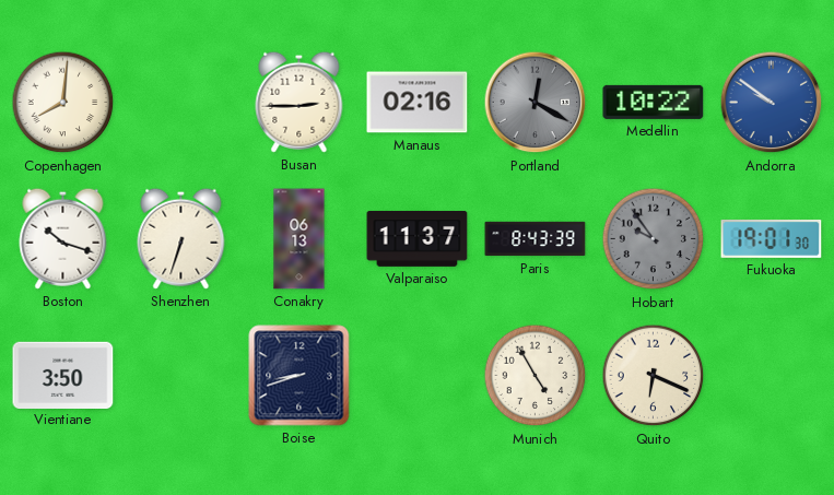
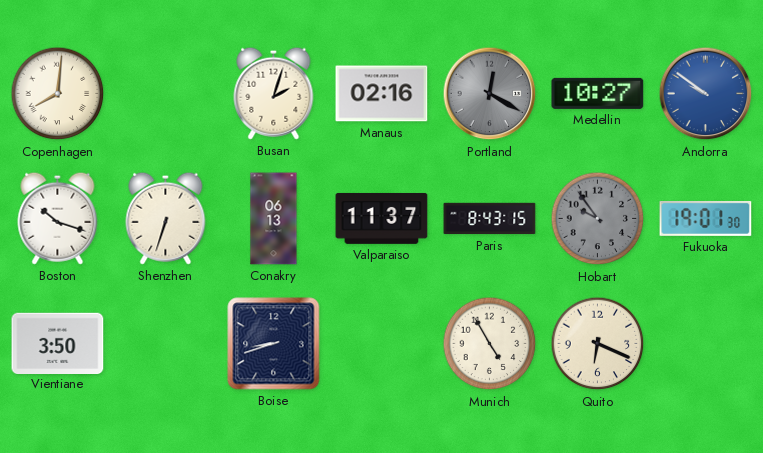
Busan: 2:45 -> 2:03 (274, 93)
Medellin: 10:22 -> 10:27 (598, 93)
Paris: 8:43:39 -> 8:43:15 (490, 219)
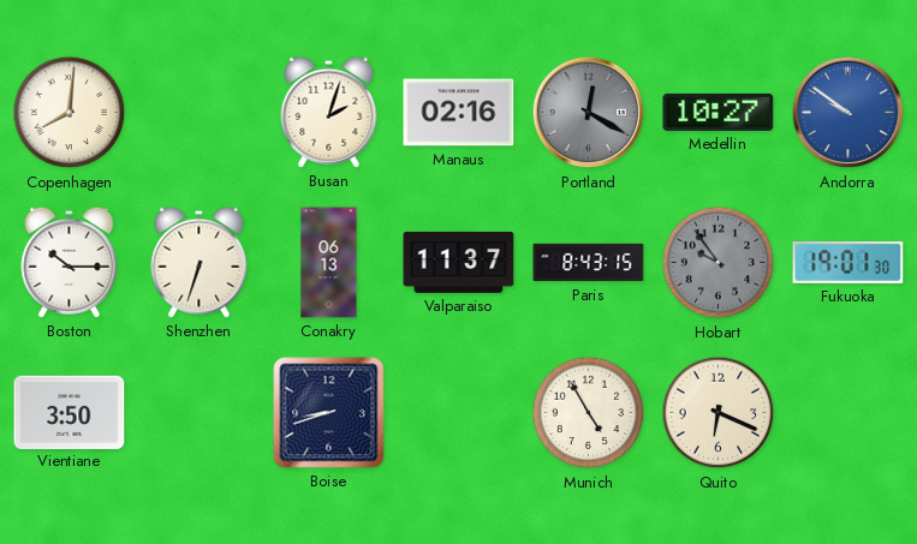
Boston: 10:18 -> 10:15 (70, 262)
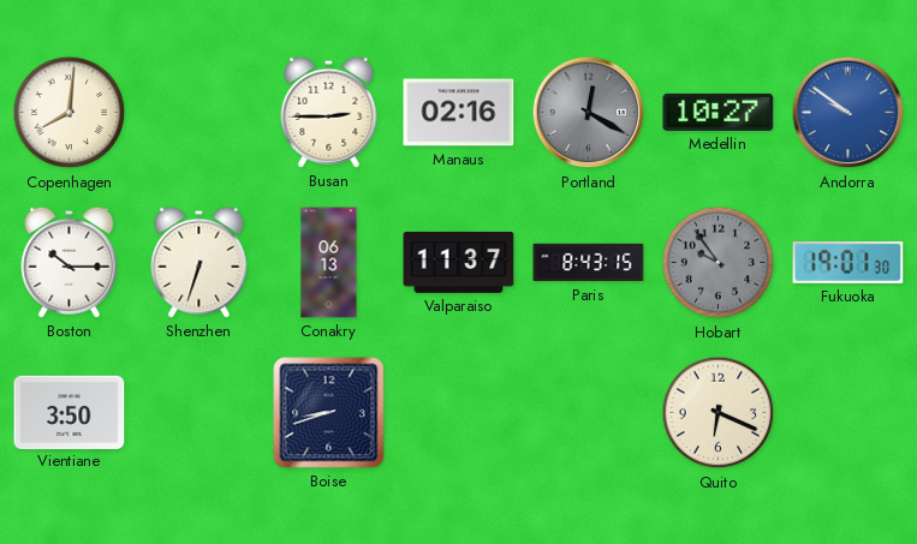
Busan: 2:03 -> 2:45 (329, 112)
Munich: 4:55 -> none (589, 413)
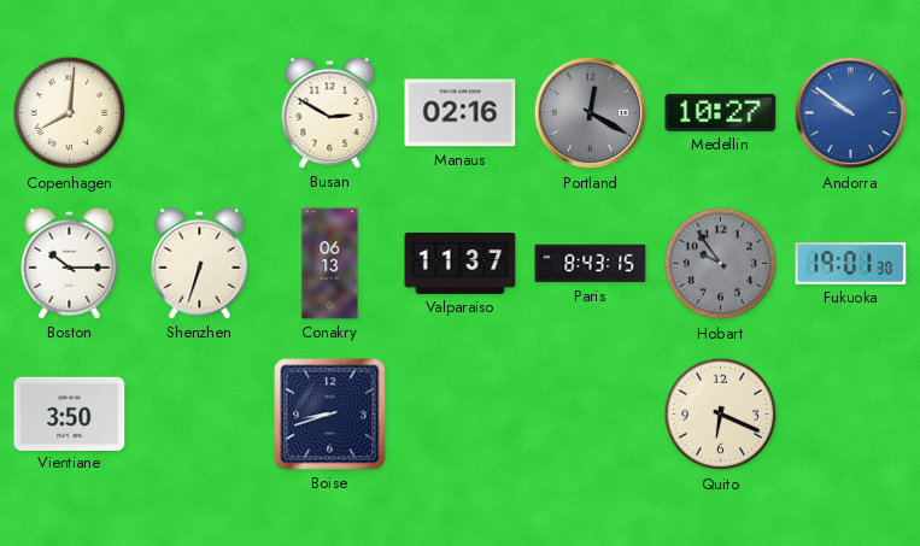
Busan: 2:45 -> 2:50 (330, 112)
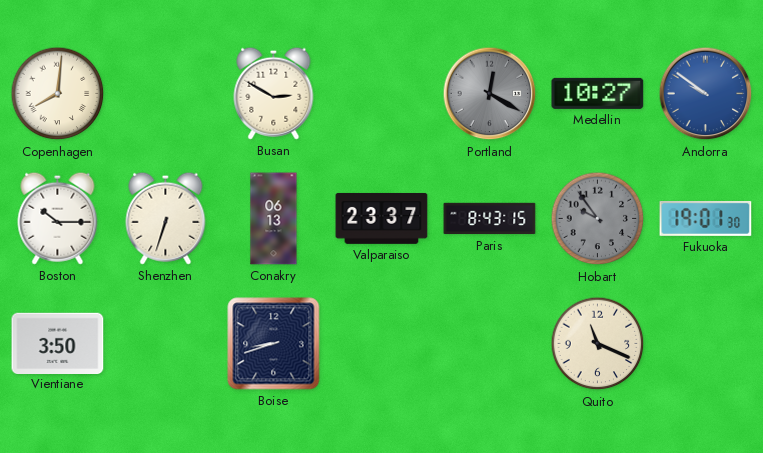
Manaus: 02:16 -> none (461, 113)
Valparaiso: 11:37 -> 23:37 (382, 218)
Quito: 6:19 -> 11:19 (598, 344)
